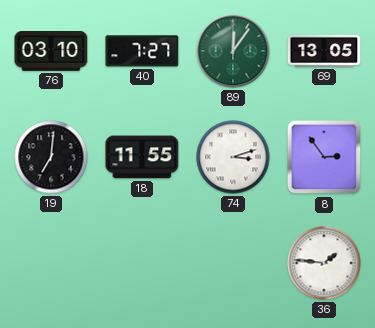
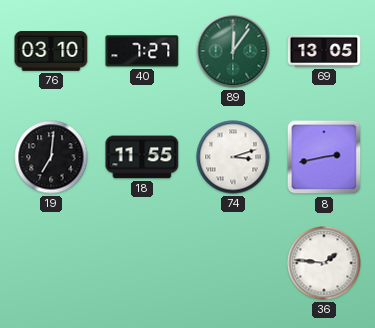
8: 2:54 -> 2:43 (324, 157)
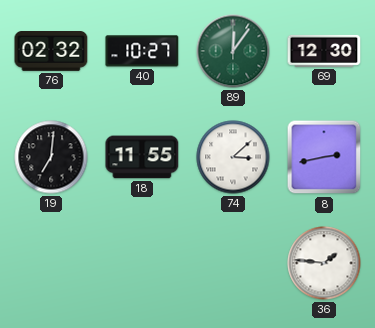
76: 03:10 -> 02:32 (51, 52)
40: 7:27 -> 10:27 (142, 51)
69: 13:05 -> 12:30 (324, 51)
74: 3:12 -> 3:08 (233, 157)
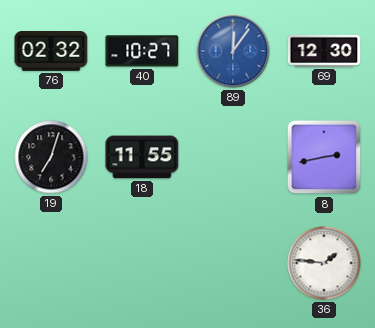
89 dial: green -> blue (233, 51)
19: 7:01 -> 7:03 (51, 157)
74: 3:08 -> none (233, 157)
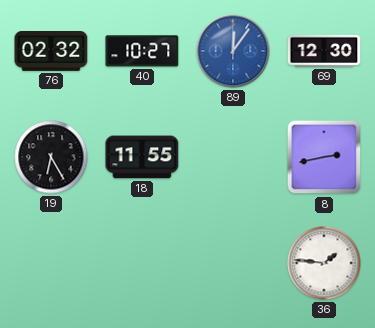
19: 7:03 -> 6:25 (51, 157)
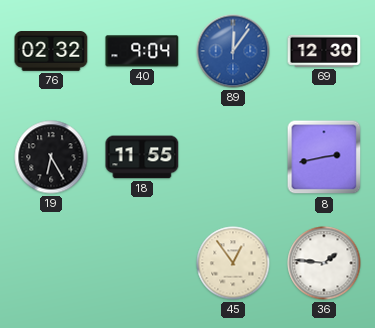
40: 10:27 -> 9:04 (142, 51)
45: none -> 12:54 (233, 263)
